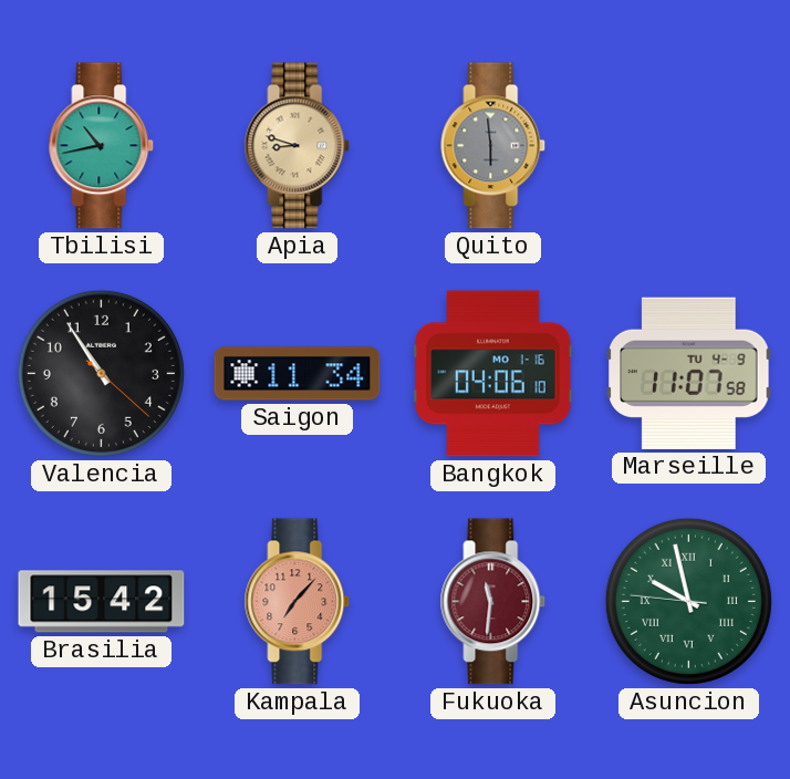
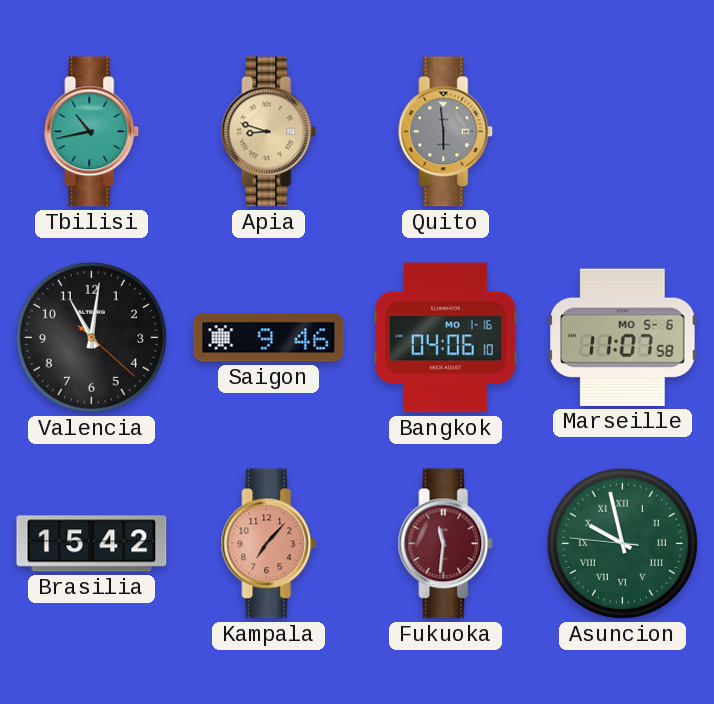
Valencia: 10:54 -> 11:01 (91, 337)
Saigon: 11:34 -> 9:46 (269, 338)
Marseille date: TU 4-9 -> MO 5-6 (623, 337)
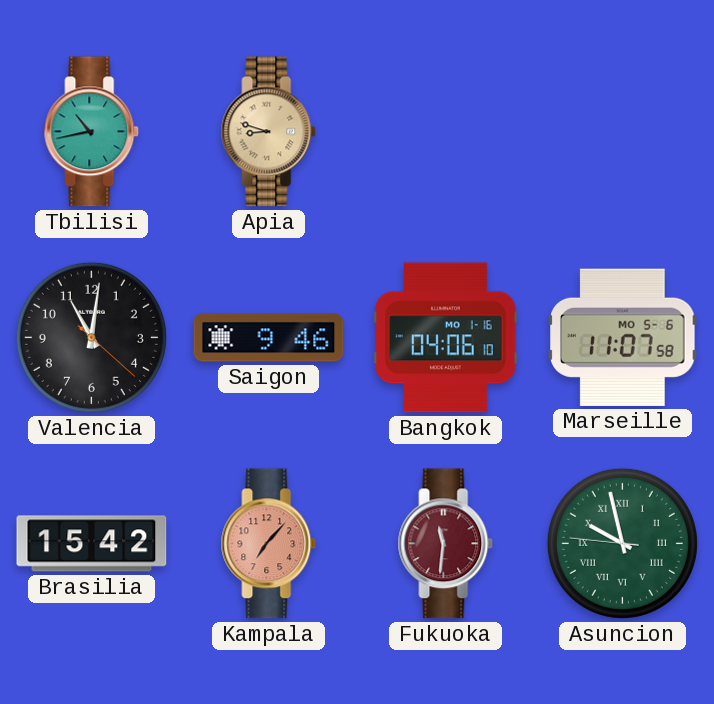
Quito: 5:59 -> none (446, 132)
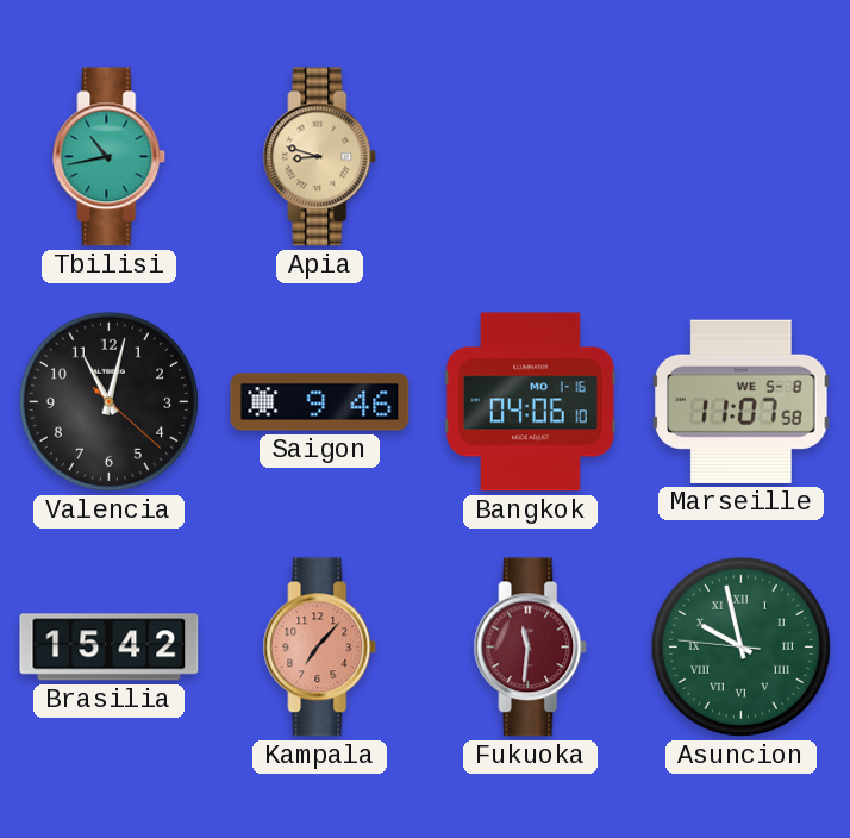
Valencia: 11:01 -> 11:02 (108, 401)
Marseille date: MO 5-6 -> WE 5-8 (742, 401)
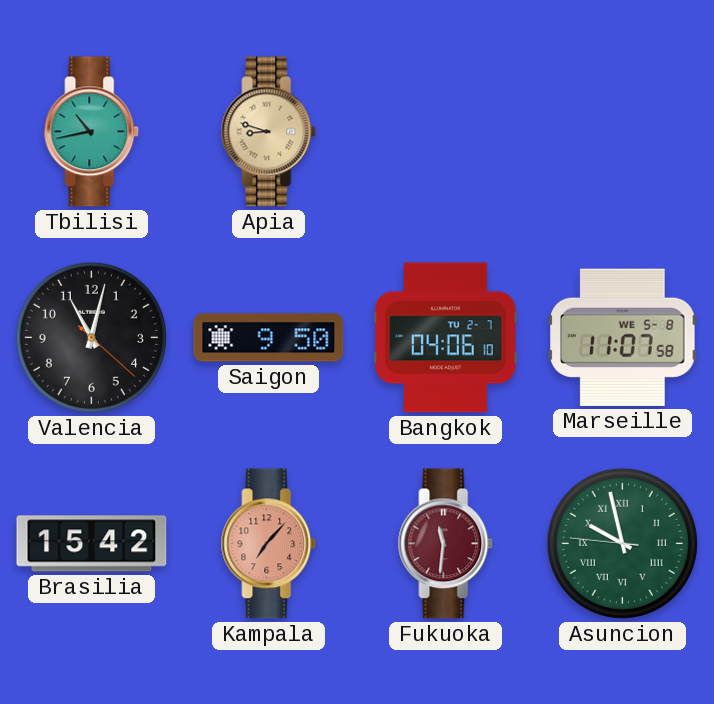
Saigon: 9:46 -> 9:50 (269, 338)
Bangkok date: MO 1-16 -> TU 2-7 (446, 338)
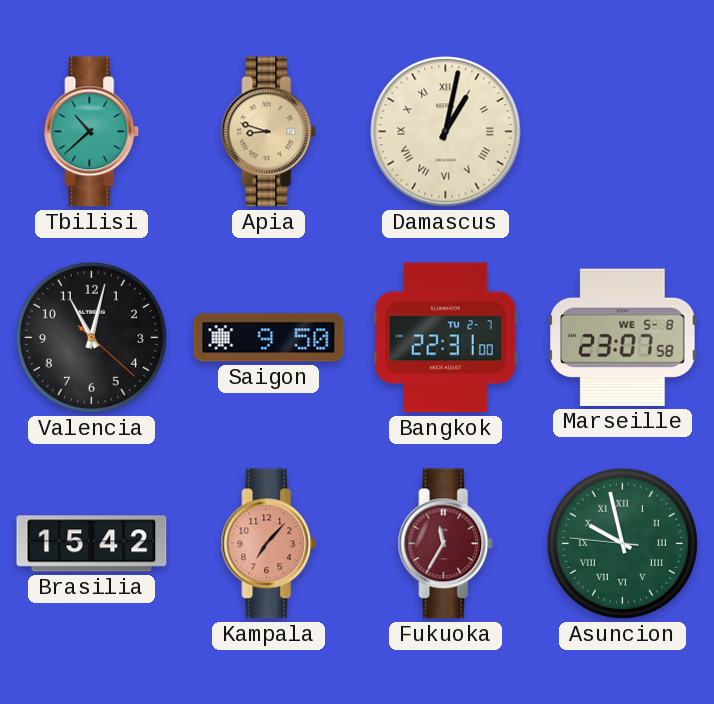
Tbilisi: 10:43 -> 10:38 (92, 132)
Damascus: none -> 1:02 (446, 132)
Bangkok: 04:06 -> 22:31 (446, 338)
Marseille: 11:07 -> 23:07 (623, 337)
Fukuoka: 11:31 -> 11:35 (446, 544)
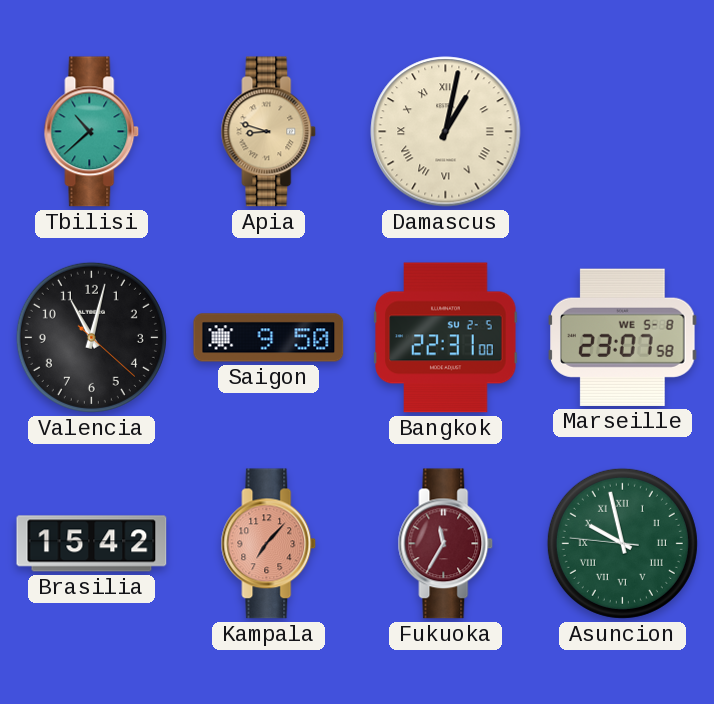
Bangkok date: TU 2-7 -> SU 2-5 (446, 338)
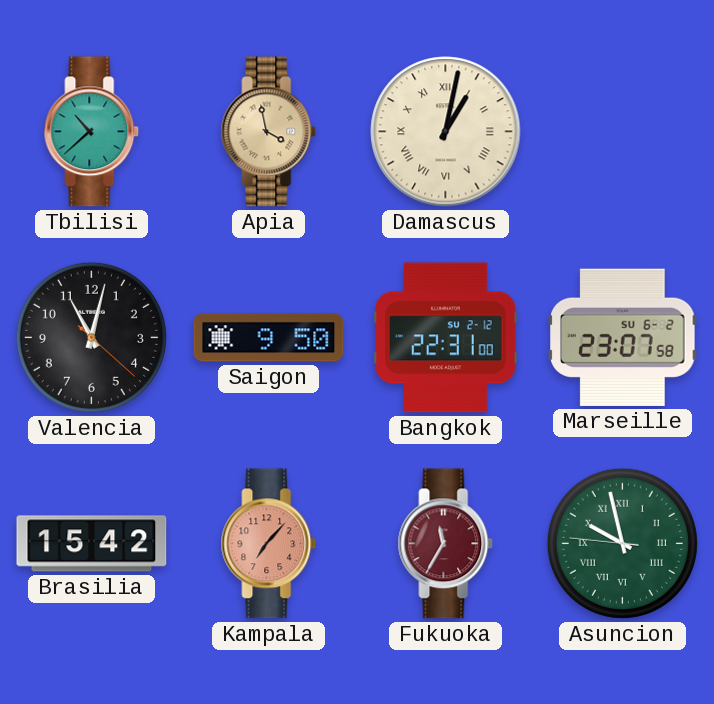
Apia: 8:48 -> 3:58 (269, 132)
Bangkok date: SU 2-5 -> SU 2-12 (446, 338)
Marseille date: WE 5-8 -> SU 6-2 (623, 337)
